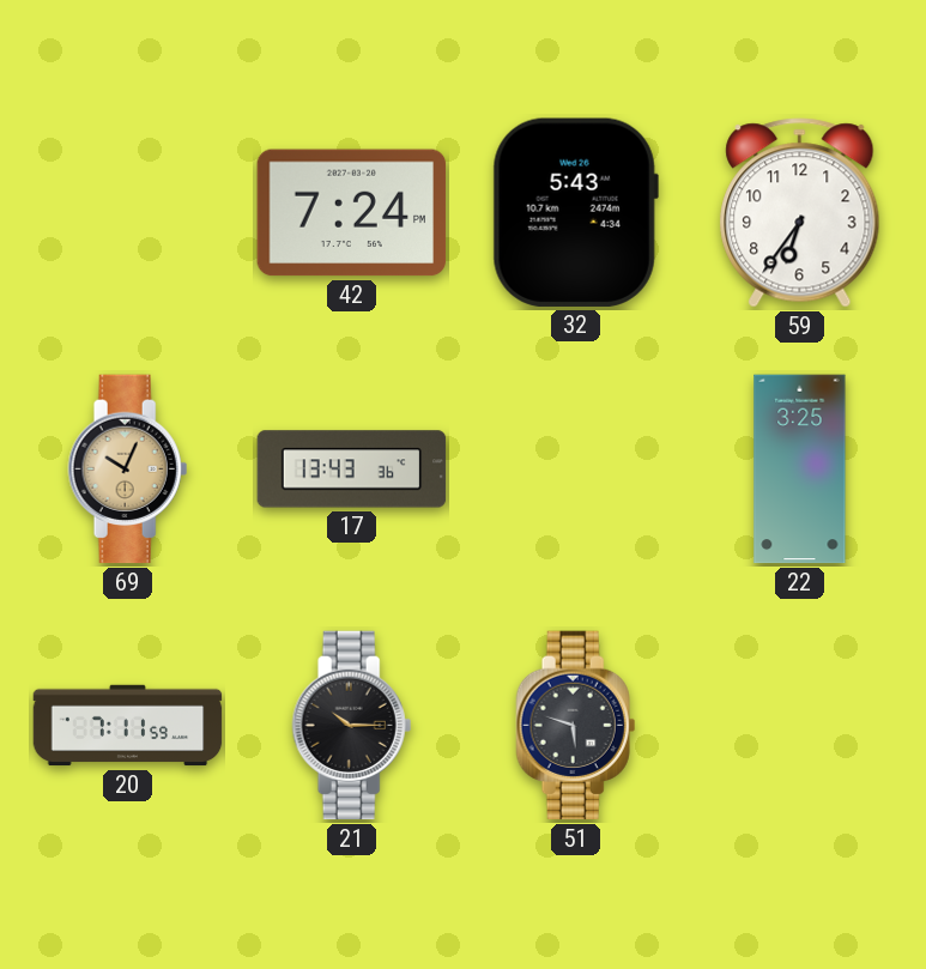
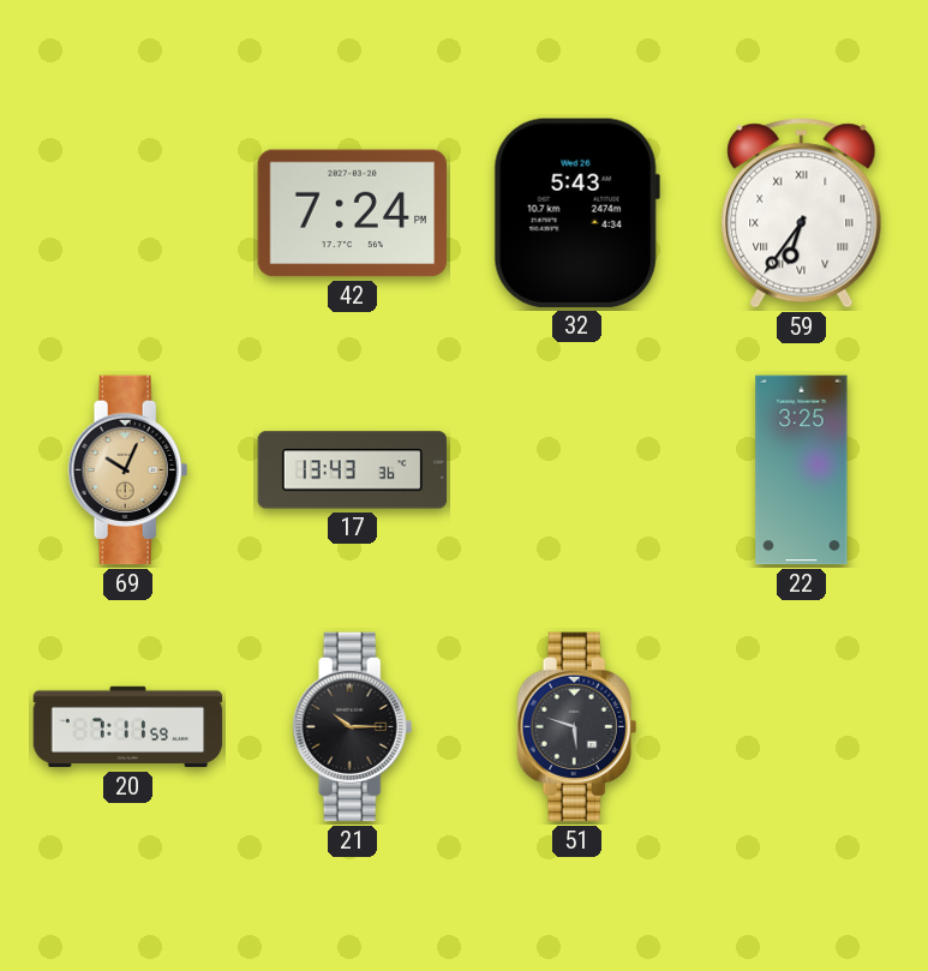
59 numerals: Arabic -> Roman (802, 214)
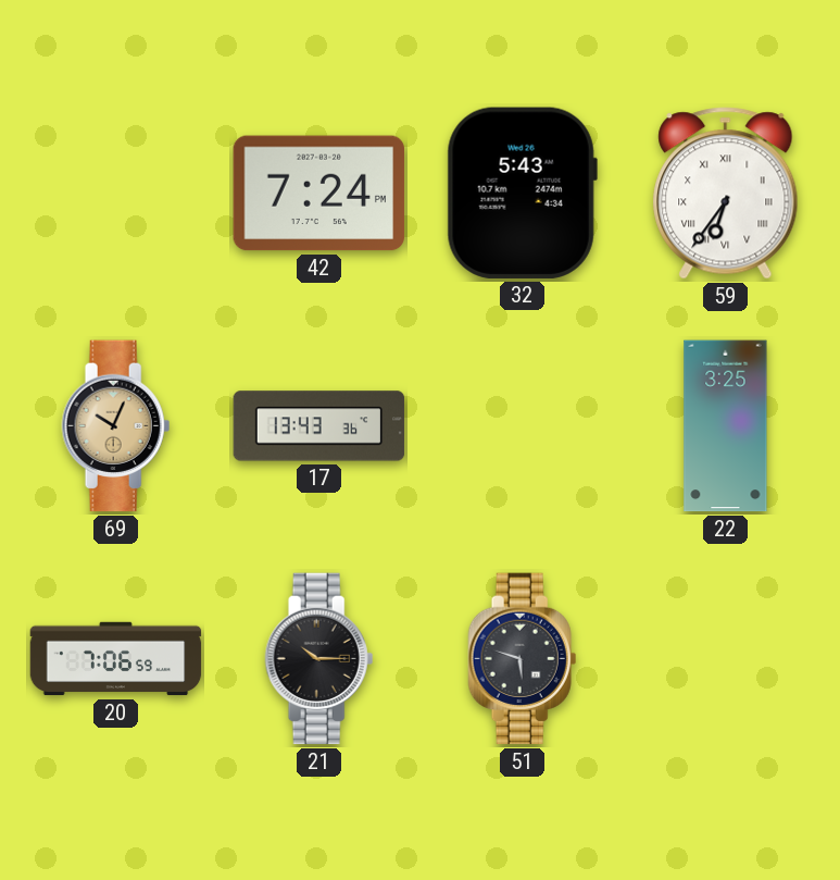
20: 7:11 -> 7:06 (116, 659)
